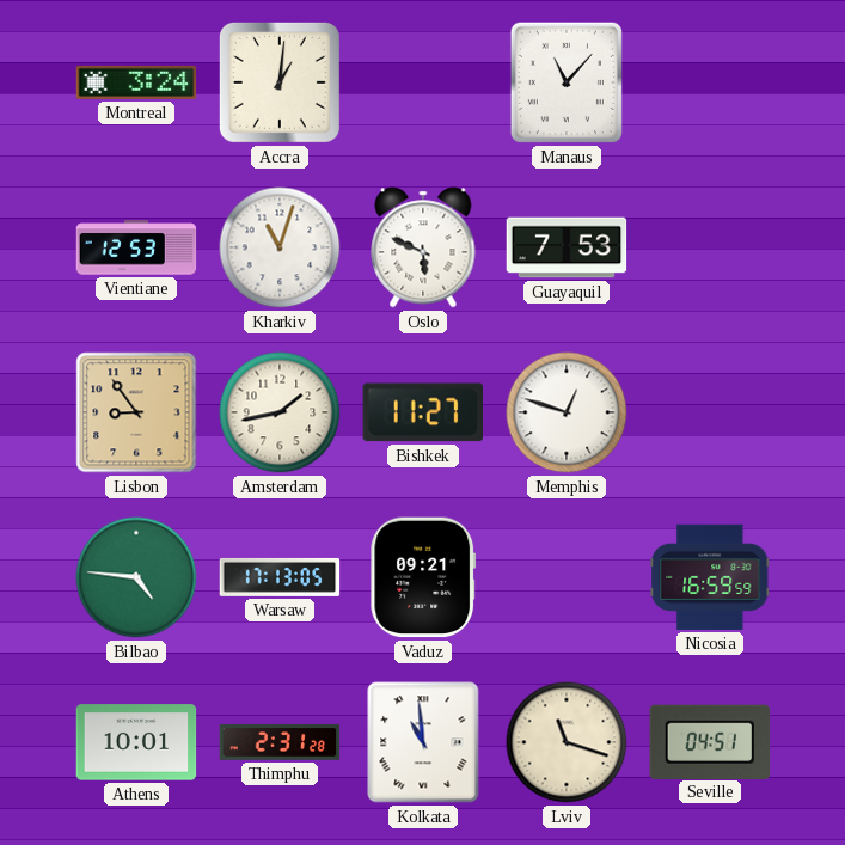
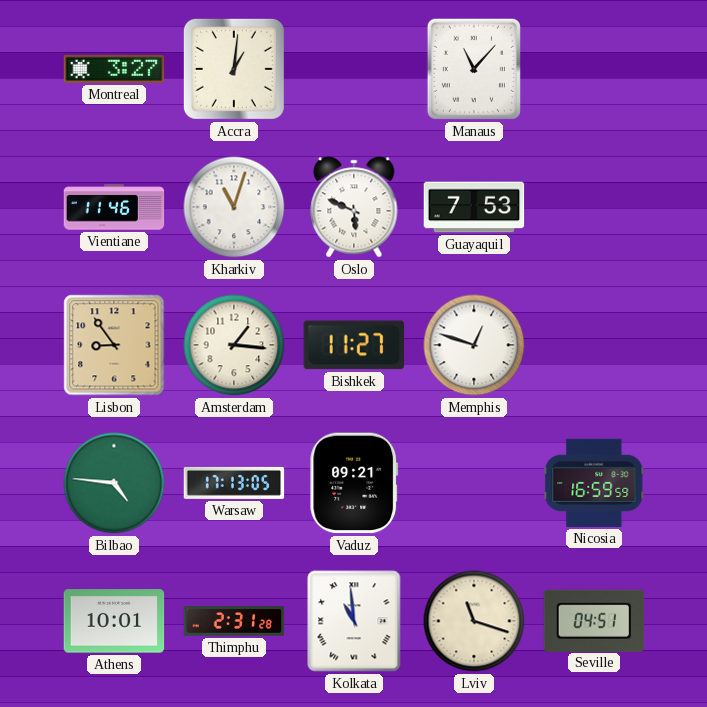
Montreal: 3:24 -> 3:27 (114, 69)
Vientiane: 12:53 -> 11:46 (114, 207)
Amsterdam: 1:43 -> 1:16 (234, 345)
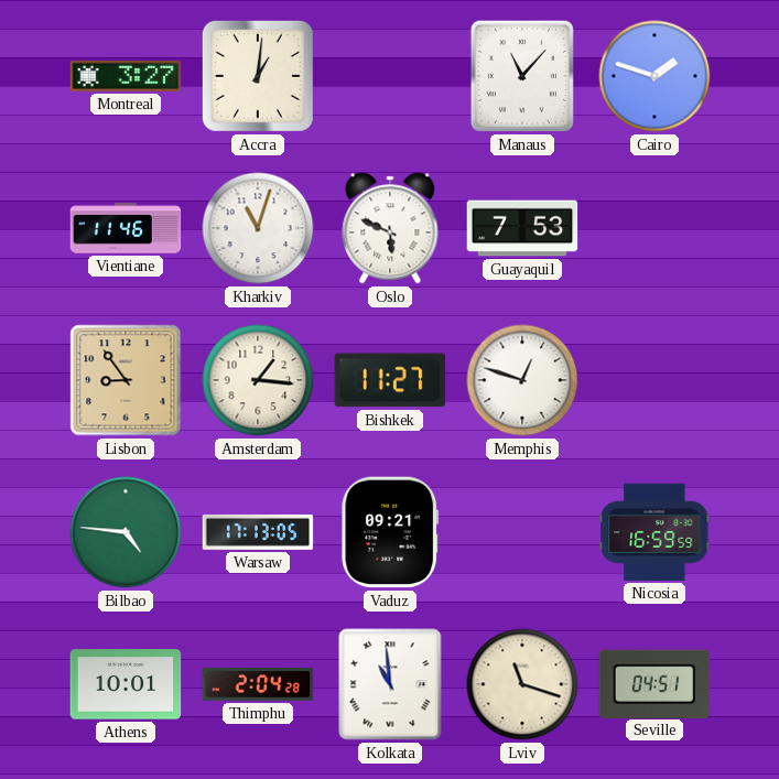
Cairo: none -> 1:48 (654, 76)
Thimphu: 2:31 -> 2:04 (258, 684)
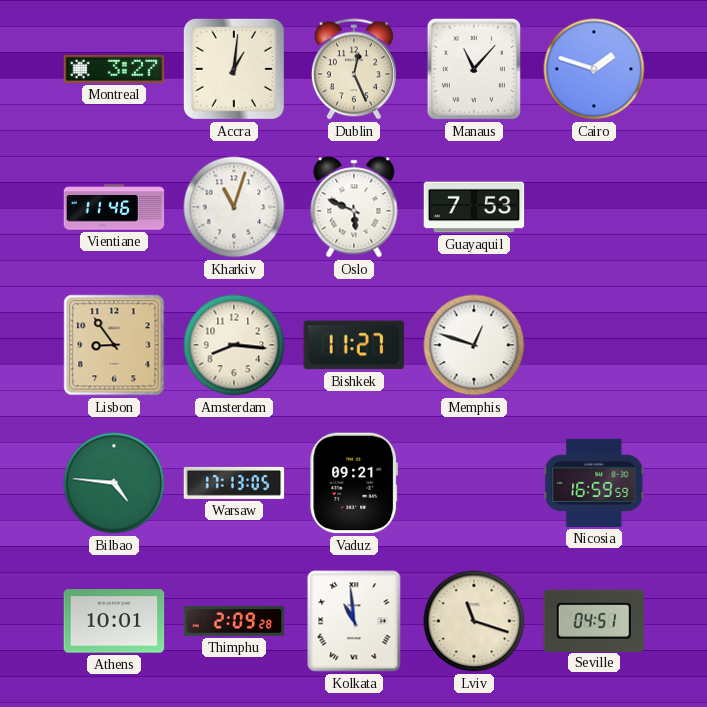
Dublin: none -> 12:26 (354, 69)
Amsterdam: 1:16 -> 8:16 (234, 345)
Thimphu: 2:04 -> 2:09 (234, 621)
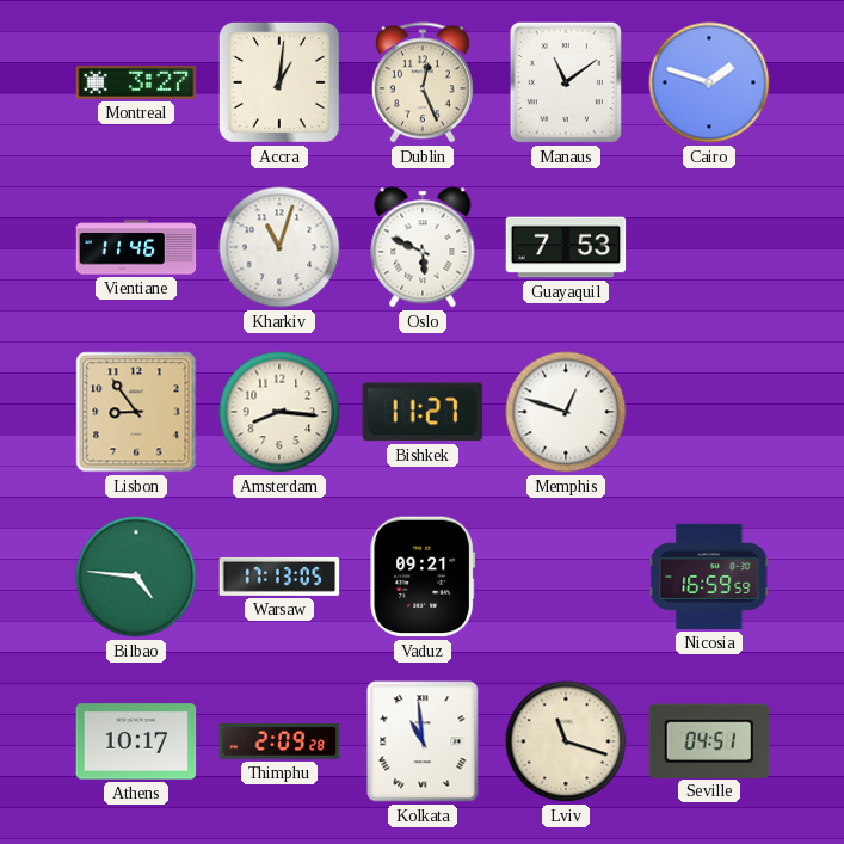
Manaus: 11:07 -> 11:09 (566, 82)
Athens: 10:01 -> 10:17 (136, 741)
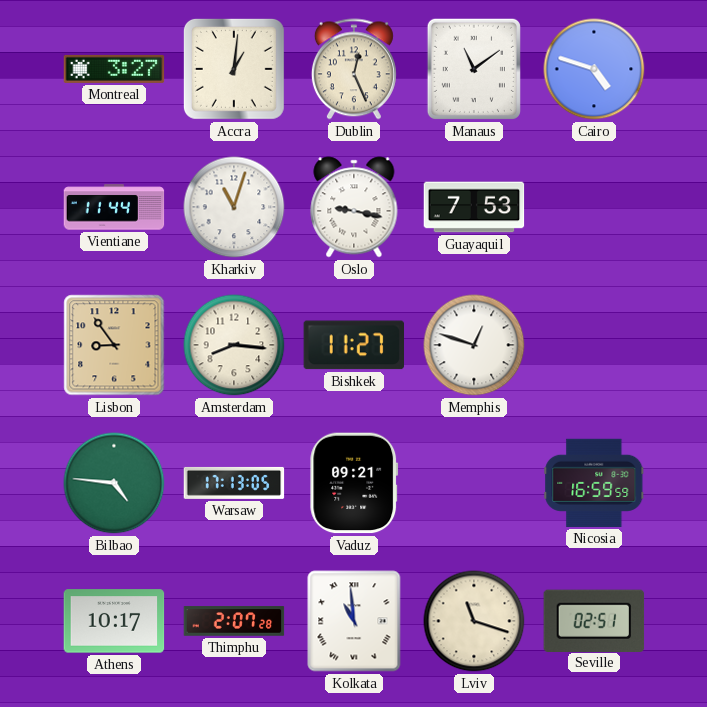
Cairo: 1:48 -> 4:48 (594, 69)
Vientiane: 11:46 -> 11:44 (114, 207)
Oslo: 5:49 -> 9:17 (354, 207)
Thimphu: 2:09 -> 2:07 (234, 621)
Seville: 04:51 -> 02:51 (594, 620)
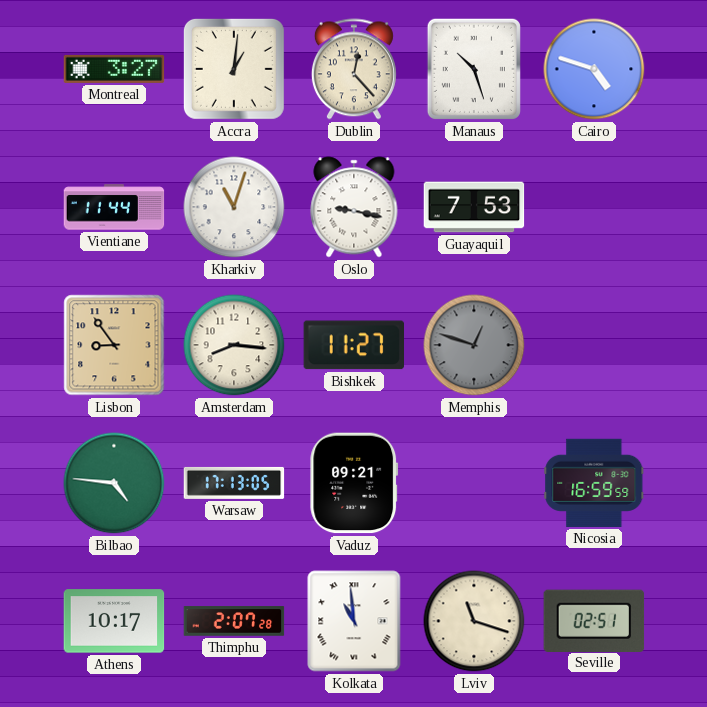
Dublin: 12:26 -> 12:23 (354, 69)
Manaus: 11:09 -> 10:27 (474, 69)
Memphis dial: white -> grey (474, 345)
